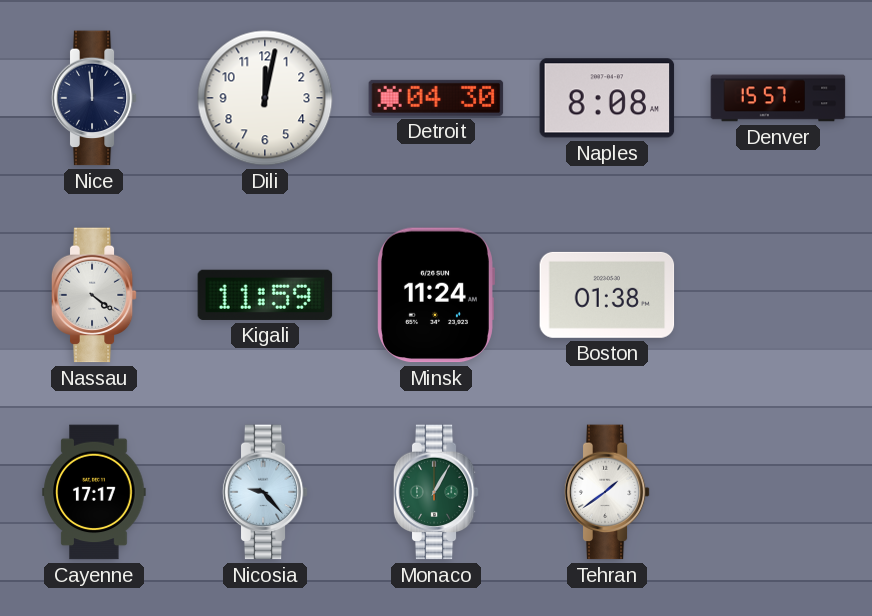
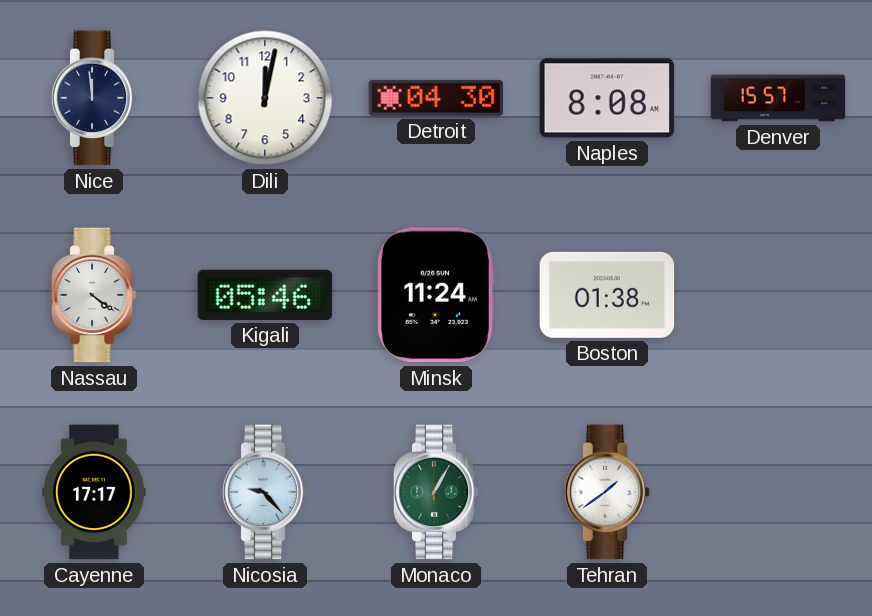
Kigali: 11:59 -> 05:46 (265, 295)
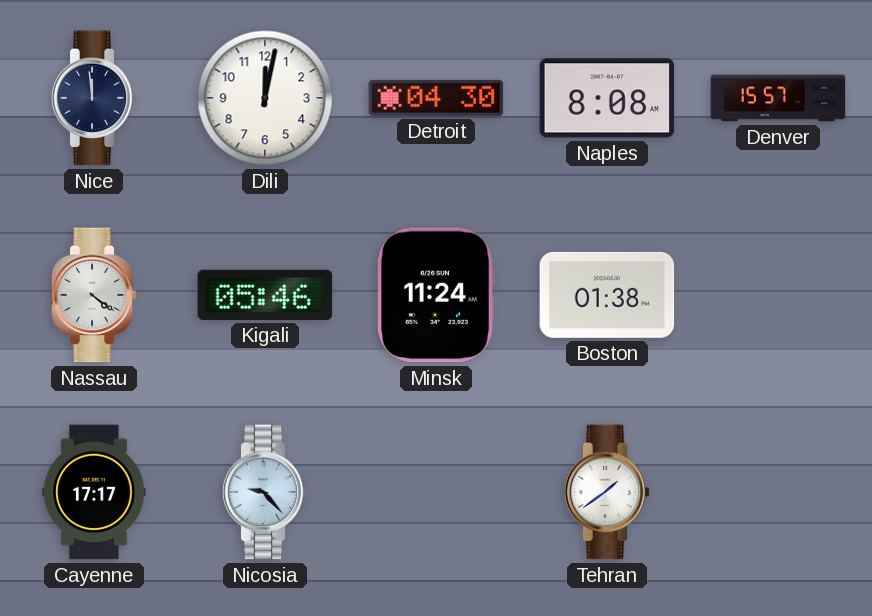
Monaco: 1:05 -> none (436, 492)
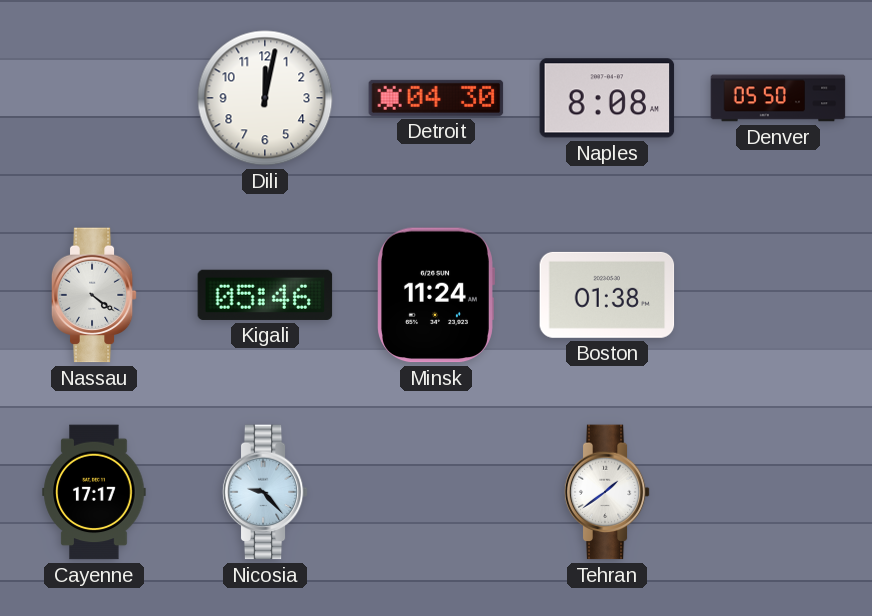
Nice: 11:59 -> none (94, 98)
Denver: 15:57 -> 05:50 (778, 98)
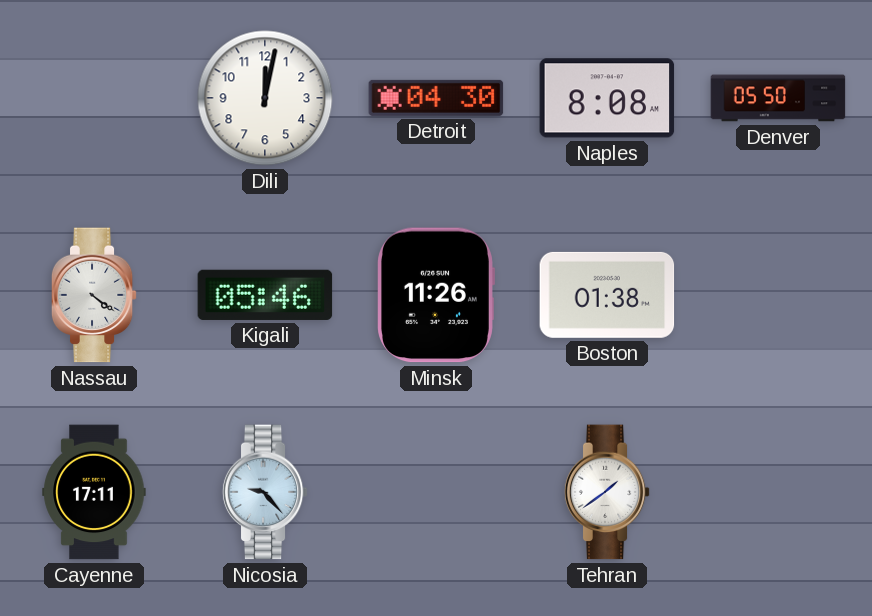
Minsk: 11:24 -> 11:26 (436, 295)
Cayenne: 17:17 -> 17:11 (94, 492)
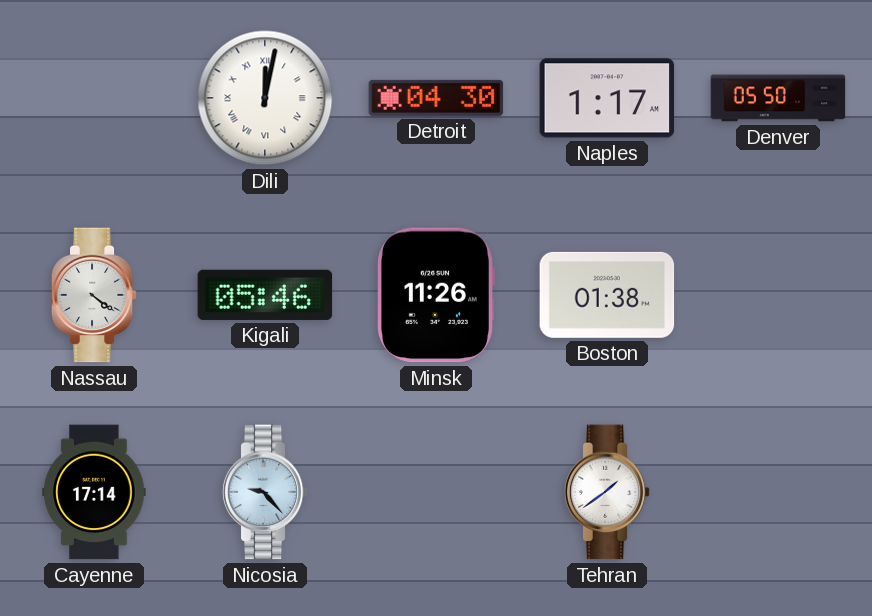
Dili numerals: Arabic -> Roman (265, 98)
Naples: 8:08 -> 1:17 (607, 98)
Cayenne: 17:11 -> 17:14 (94, 492)
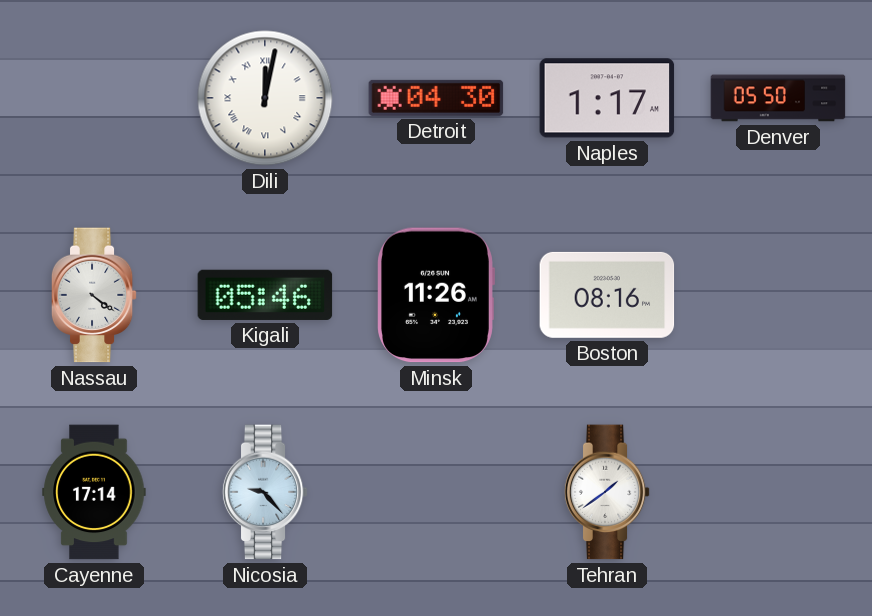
Boston: 01:38 -> 08:16 (607, 295)
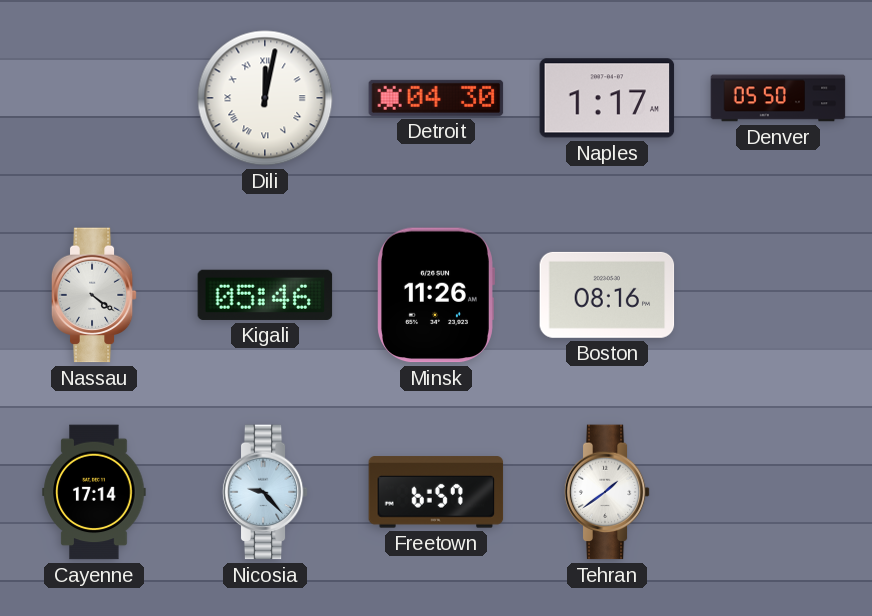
Freetown: none -> 6:57 (436, 492)
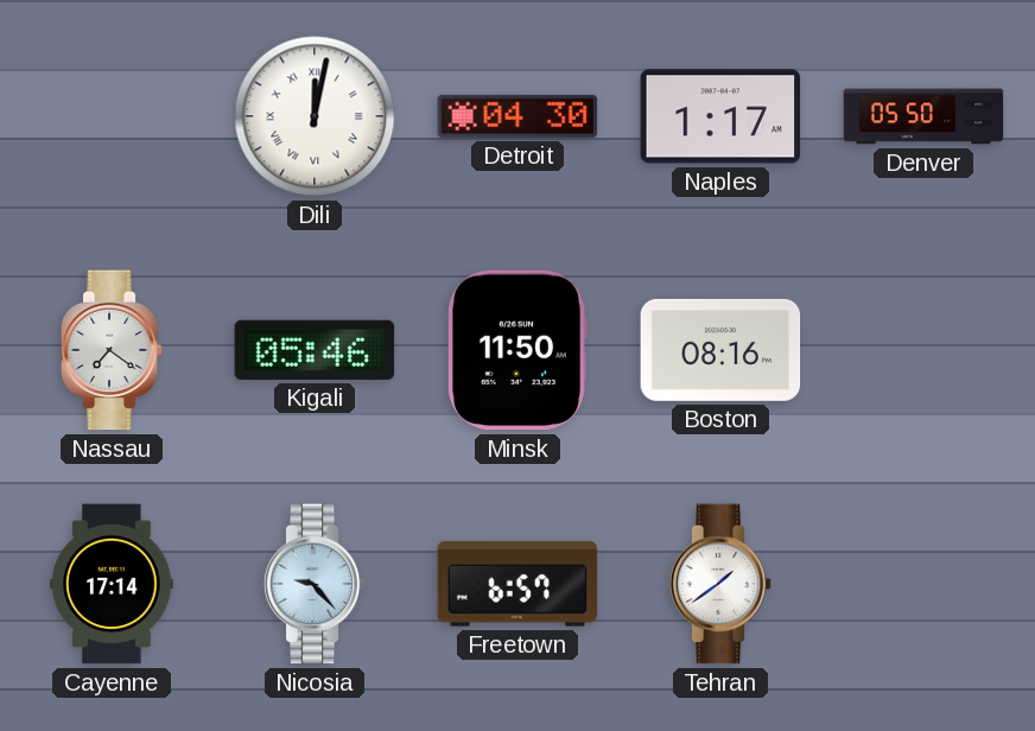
Nassau: 4:21 -> 7:21 (112, 350)
Minsk: 11:26 -> 11:50 (517, 350)
